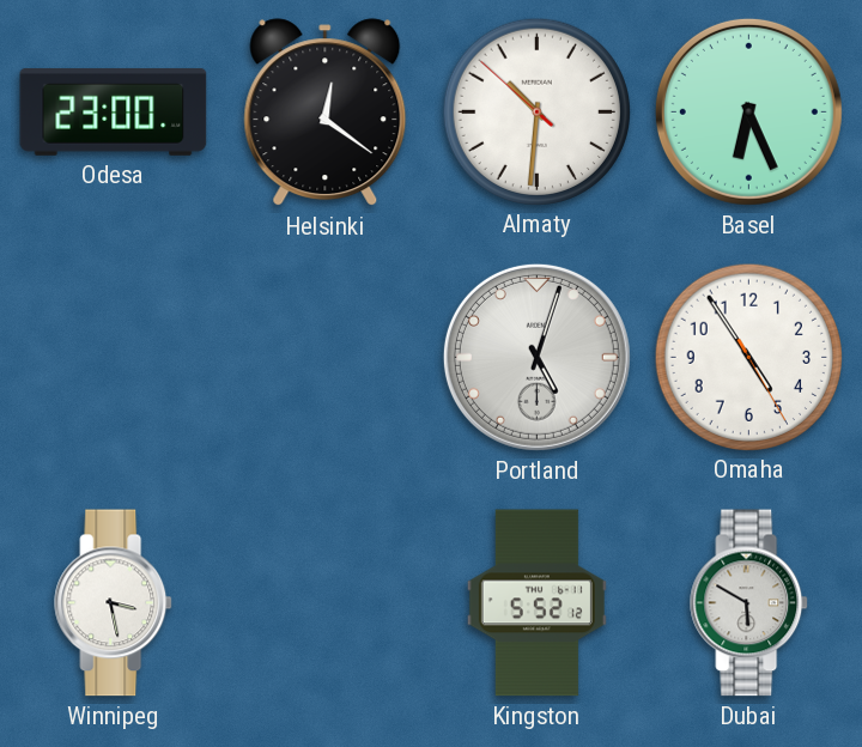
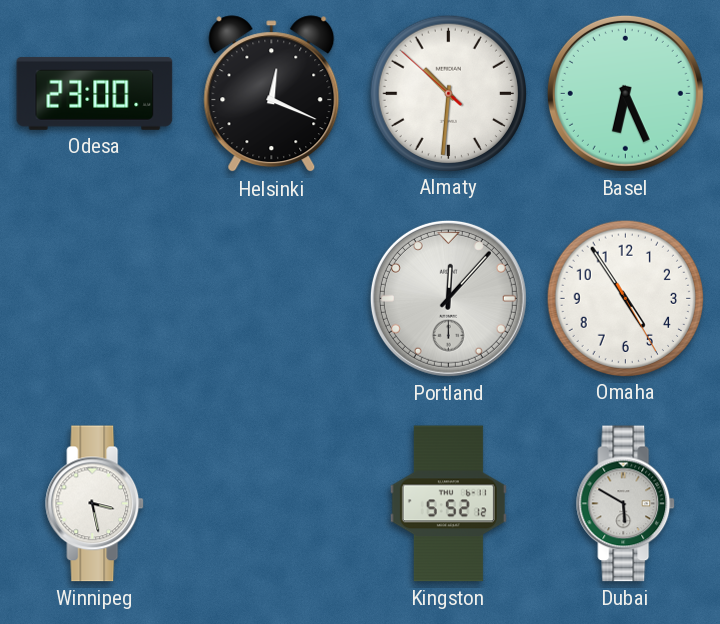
Helsinki: 12:21 -> 12:19 (272, 94)
Portland: 5:03 -> 12:07 (448, 298)
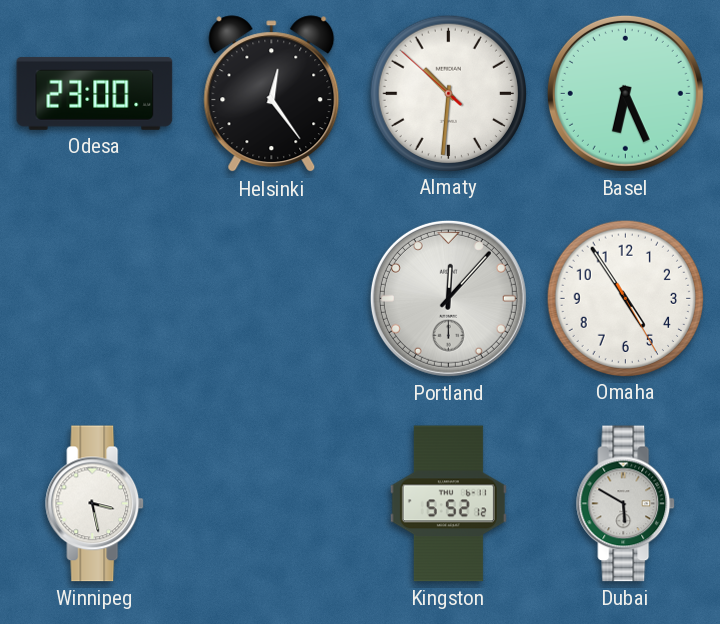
Helsinki: 12:19 -> 12:24 (272, 94)
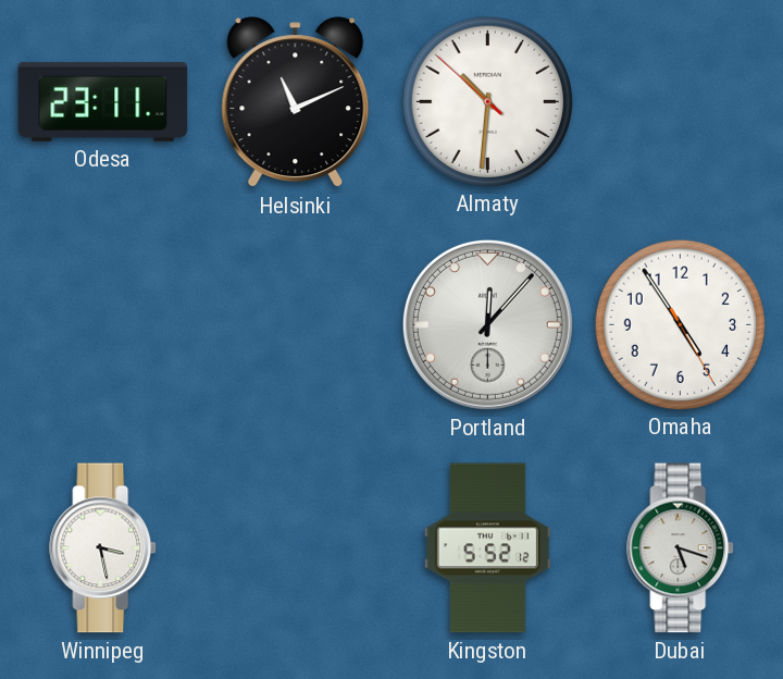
Odesa: 23:00 -> 23:11 (103, 101)
Helsinki: 12:24 -> 11:11 (296, 102)
Basel: 6:26 -> none (625, 93)
Dubai: 5:50 -> 5:18 (681, 548)
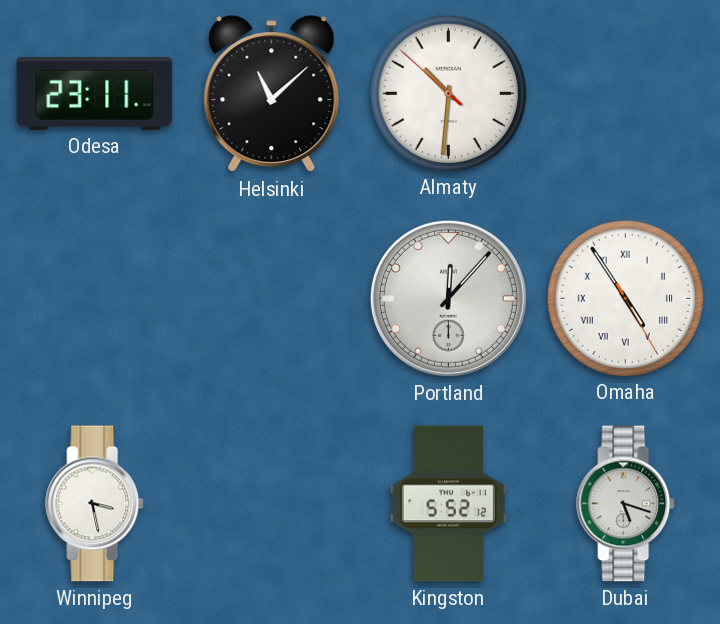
Helsinki: 11:11 -> 11:08 (272, 94)
Omaha numerals: Arabic -> Roman (625, 298)
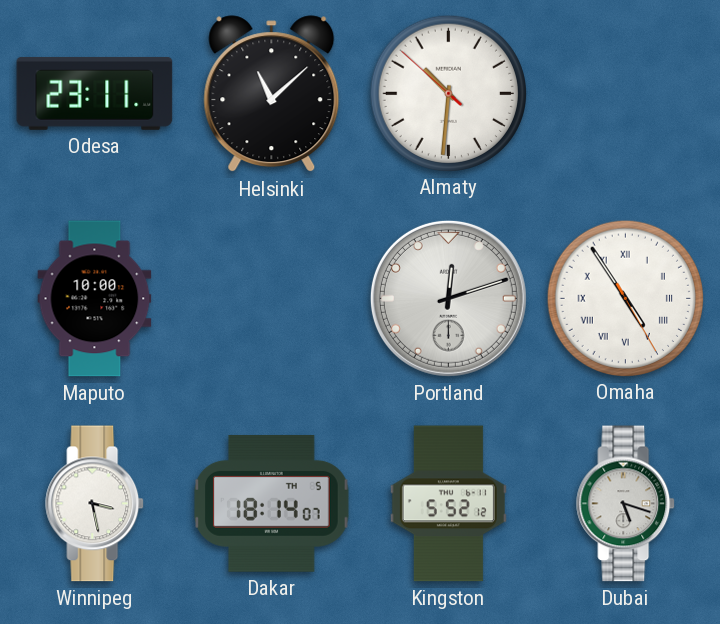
Maputo: none -> 10:00 (95, 299)
Portland: 12:07 -> 12:12 (448, 298)
Dakar: none -> 18:14 (271, 503)
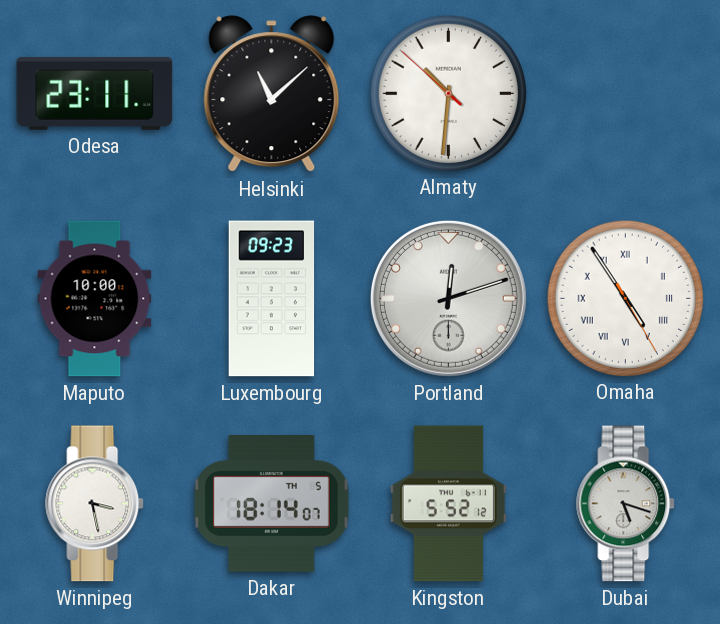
Luxembourg: none -> 09:23 (272, 299)
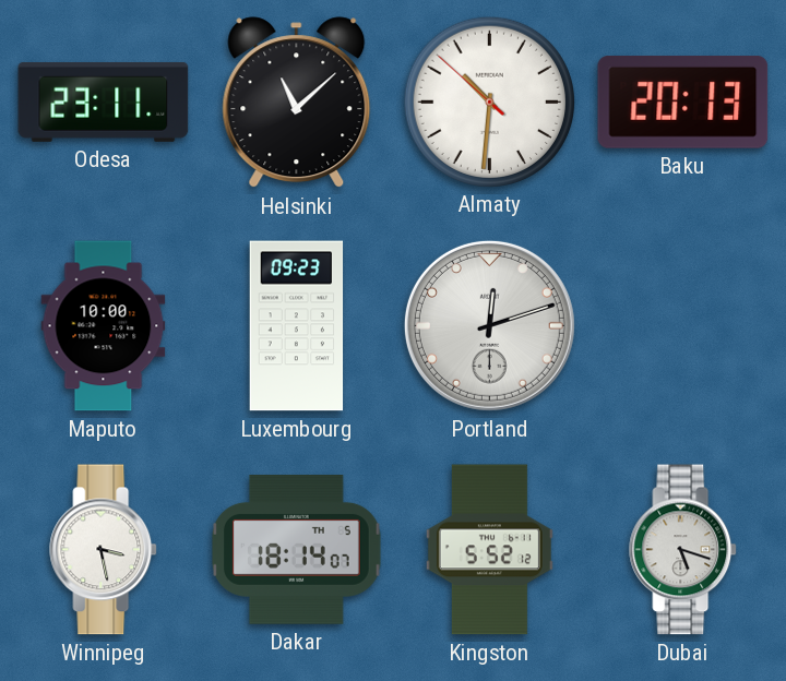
Baku: none -> 20:13 (683, 103)
Omaha: 4:54 -> none (625, 298)
